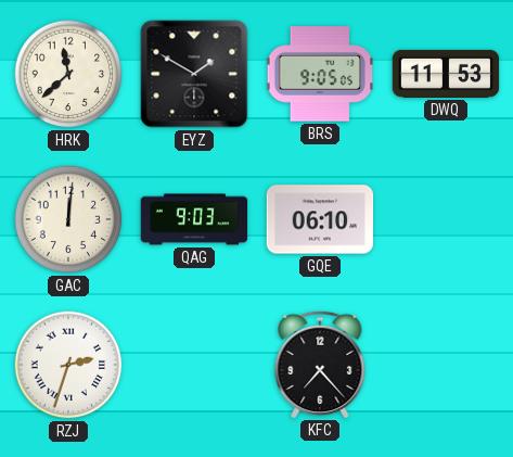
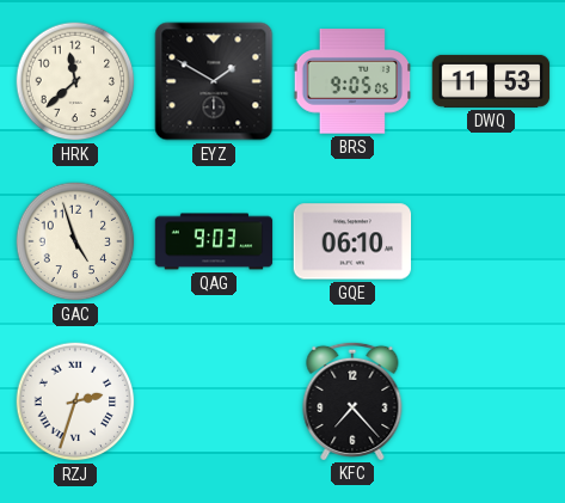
GAC: 12:01 -> 4:57 (75, 241)
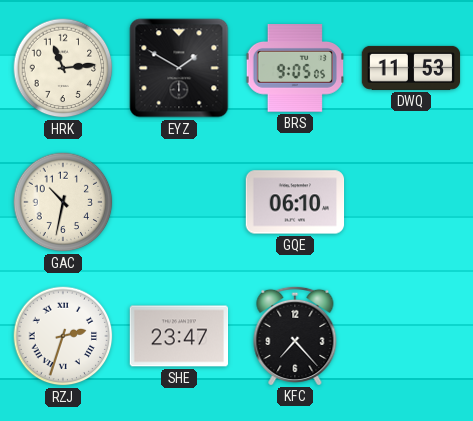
HRK: 11:38 -> 11:14 (63, 68)
GAC: 4:57 -> 10:32 (63, 202)
QAG: 9:03 -> none (214, 241)
SHE: none -> 23:47 (179, 336)
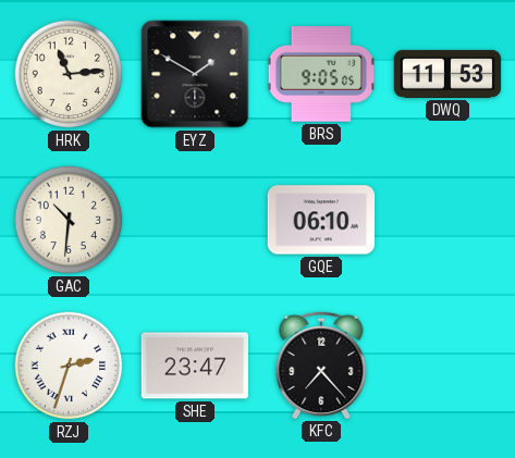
GAC: 10:32 -> 10:31 (69, 220)
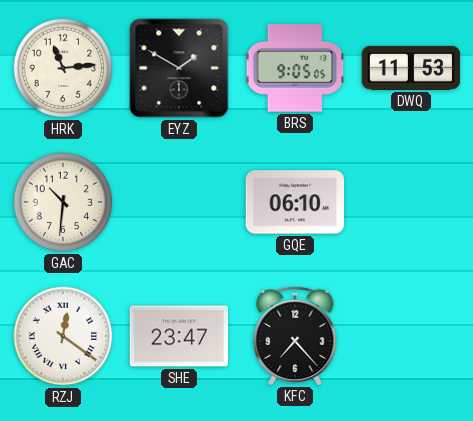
RZJ: 2:33 -> 12:21 (63, 336)
